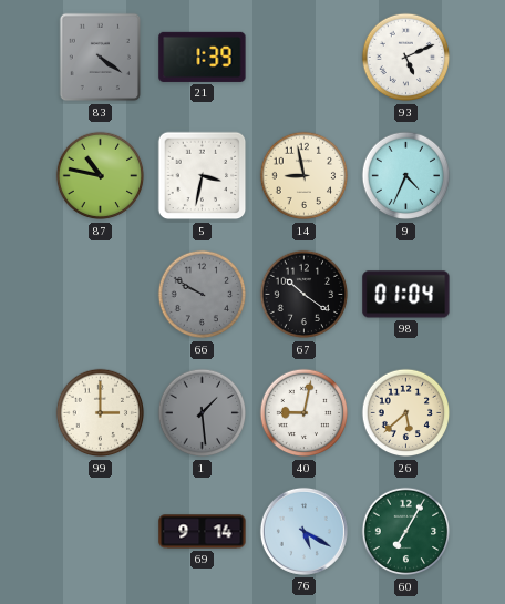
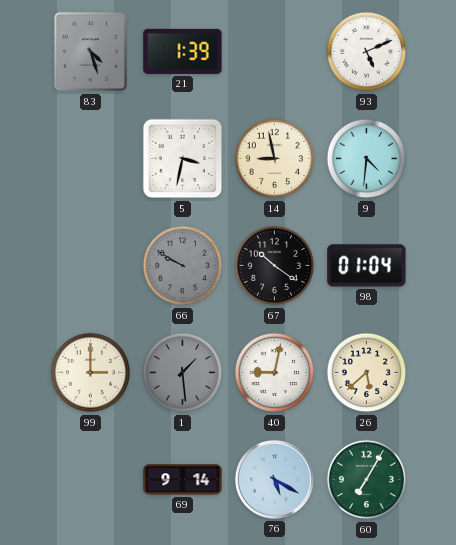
83: 4:21 -> 4:27 (91, 52)
87: 10:47 -> none (101, 176)
9: 4:34 -> 4:31 (367, 159)
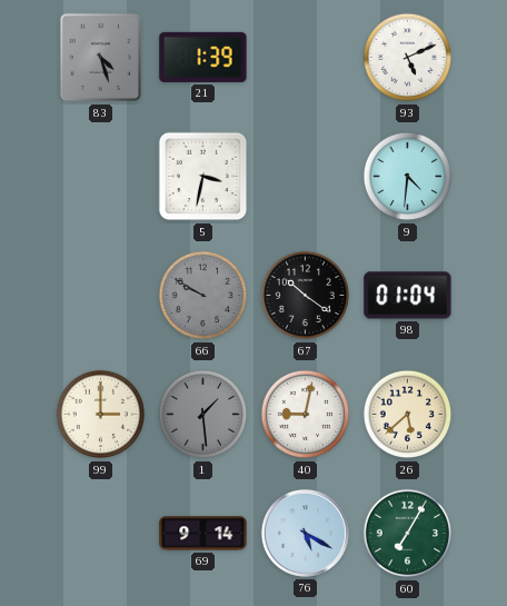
14: 8:58 -> none (275, 159)
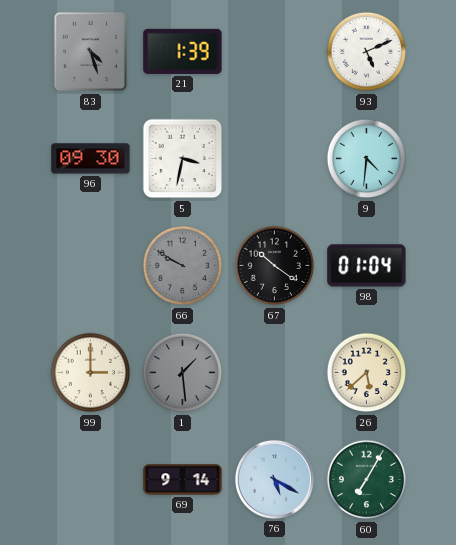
96: none -> 09:30 (91, 159)
40: 9:02 -> none (306, 415)
